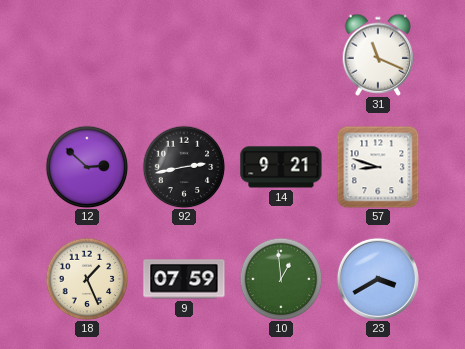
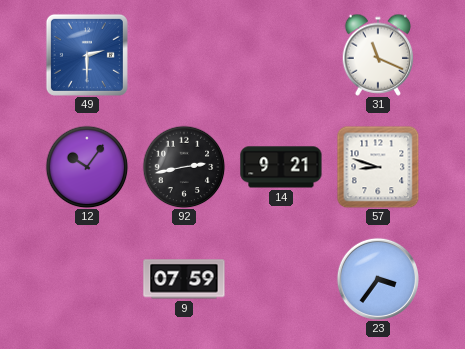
49: none -> 2:30 (87, 55)
12: 2:52 -> 10:06 (87, 167)
18: 1:26 -> none (87, 279)
10: 12:59 -> none (281, 279)
23: 3:40 -> 3:36 (377, 278)
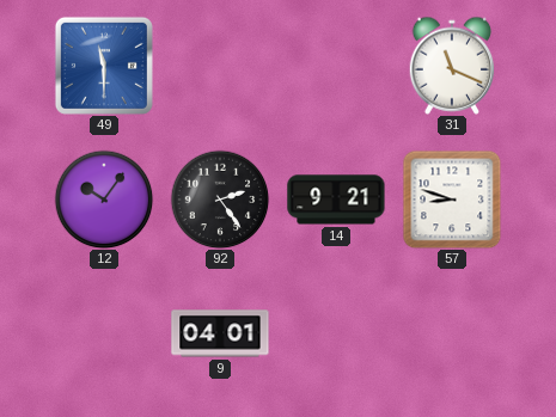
49: 2:30 -> 11:30 (104, 66)
92: 2:43 -> 2:24 (220, 200)
9: 07:59 -> 04:01 (220, 333)
23: 3:36 -> none (377, 278)
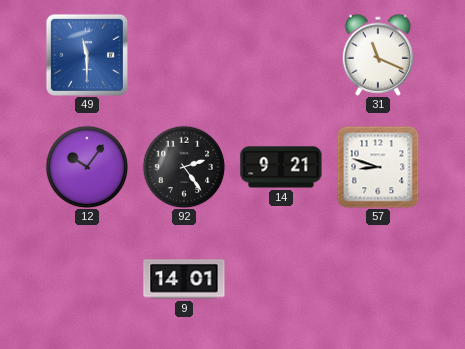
9: 04:01 -> 14:01 (184, 279)
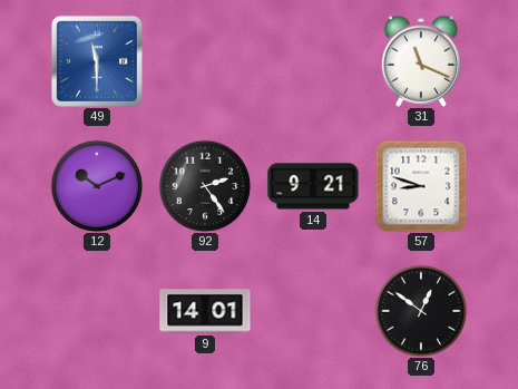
12: 10:06 -> 10:11 (97, 186)
76: none -> 12:51 (421, 311)
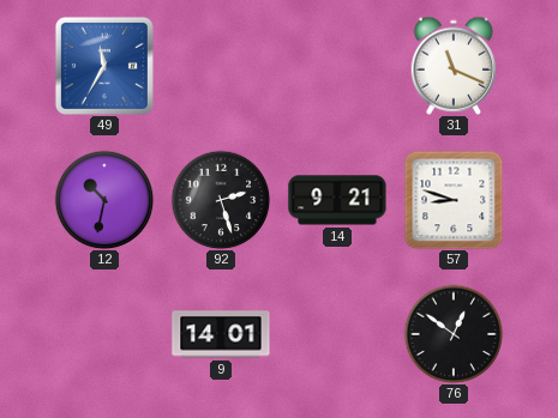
49: 11:30 -> 11:35 (104, 66)
12: 10:11 -> 10:32 (104, 200)
92: 2:24 -> 2:27 (221, 200)
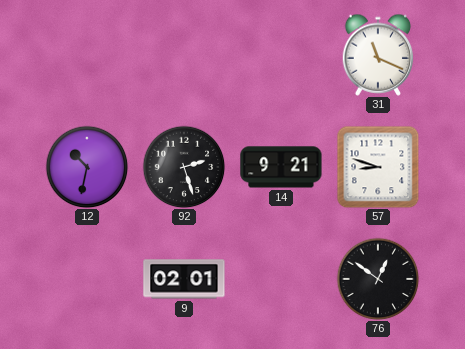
49: 11:35 -> none (104, 66)
9: 14:01 -> 02:01 (184, 279)
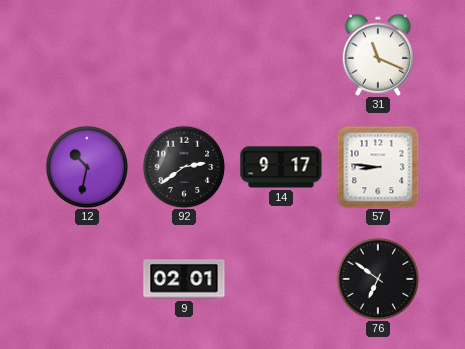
92: 2:27 -> 2:39 (184, 167)
14: 9:21 -> 9:17 (281, 167)
57: 8:48 -> 8:46 (378, 167)
76: 12:51 -> 6:51 (378, 279)
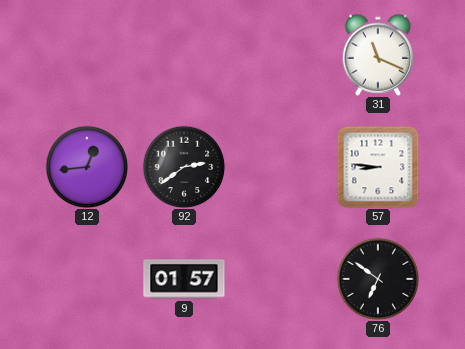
12: 10:32 -> 12:44 (87, 167)
14: 9:17 -> none (281, 167)
9: 02:01 -> 01:57 (184, 279)
